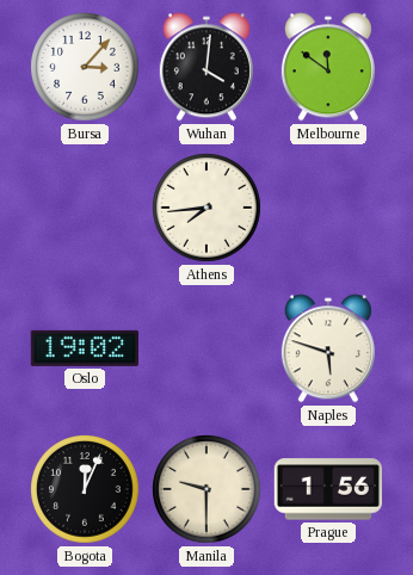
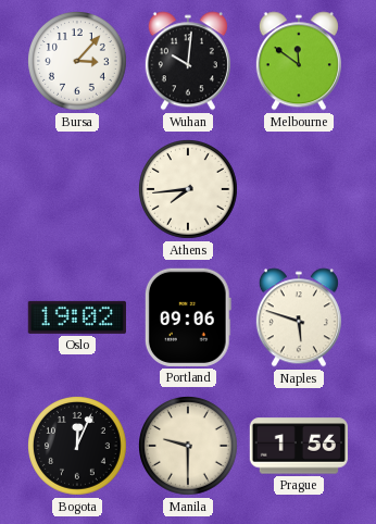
Wuhan: 4:01 -> 10:01 (188, 61)
Portland: none -> 09:06 (188, 317)
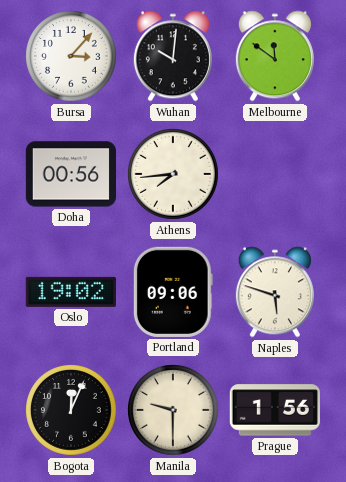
Doha: none -> 00:56 (70, 174)
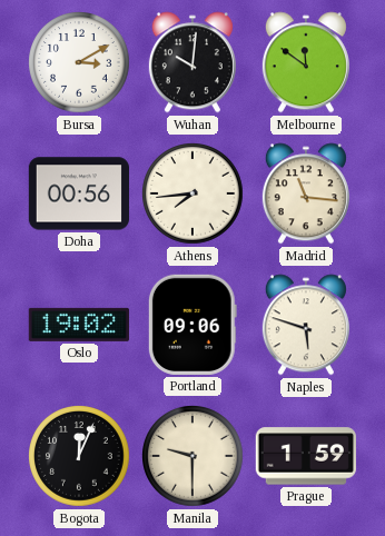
Bursa: 3:07 -> 3:10 (80, 63)
Madrid: none -> 11:16 (306, 193)
Prague: 1:56 -> 1:59 (306, 456)
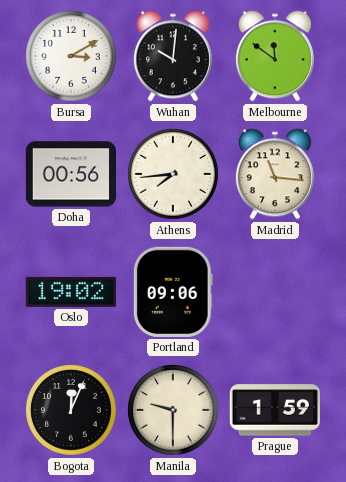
Naples: 5:48 -> none (306, 325)
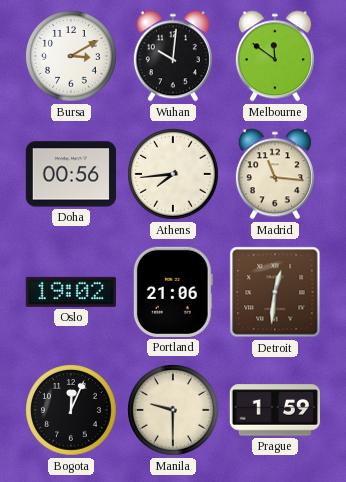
Portland: 09:06 -> 21:06 (173, 292)
Detroit: none -> 12:31 (275, 292)
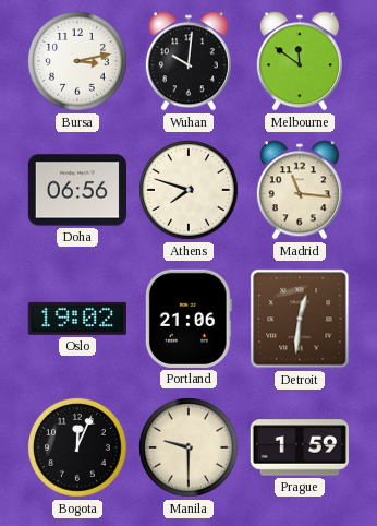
Bursa: 3:10 -> 3:13 (78, 62)
Doha: 00:56 -> 06:56 (76, 190)
Athens: 7:44 -> 7:48 (190, 191)
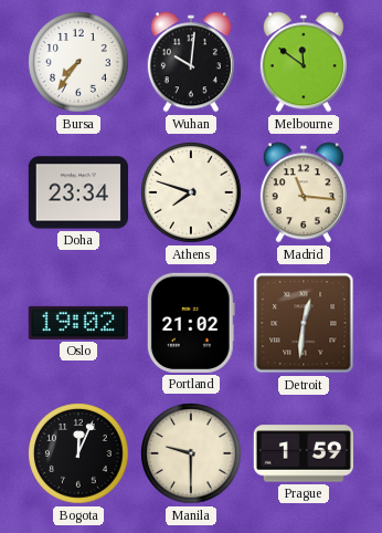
Bursa: 3:13 -> 7:36 (79, 63)
Doha: 06:56 -> 23:34 (77, 192)
Portland: 21:06 -> 21:02 (191, 323)
